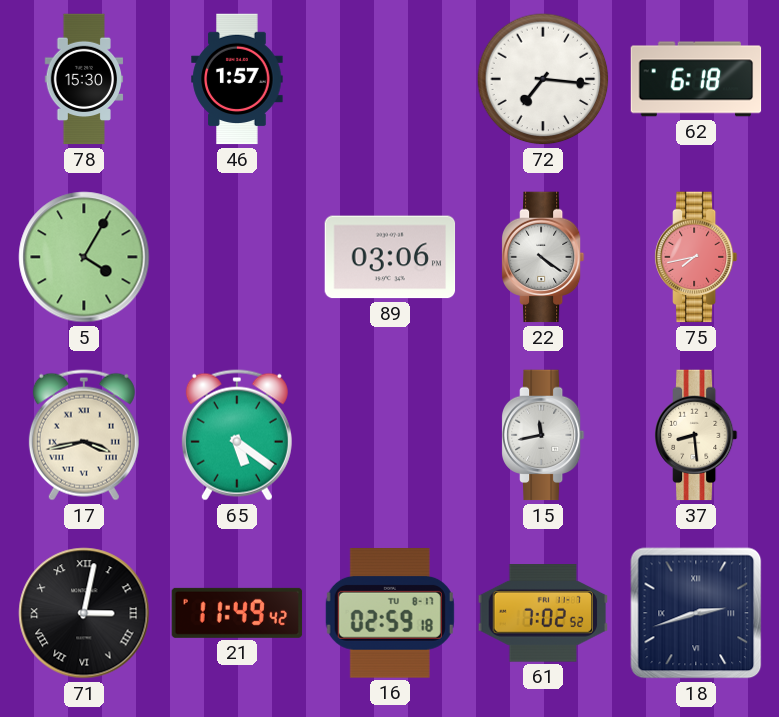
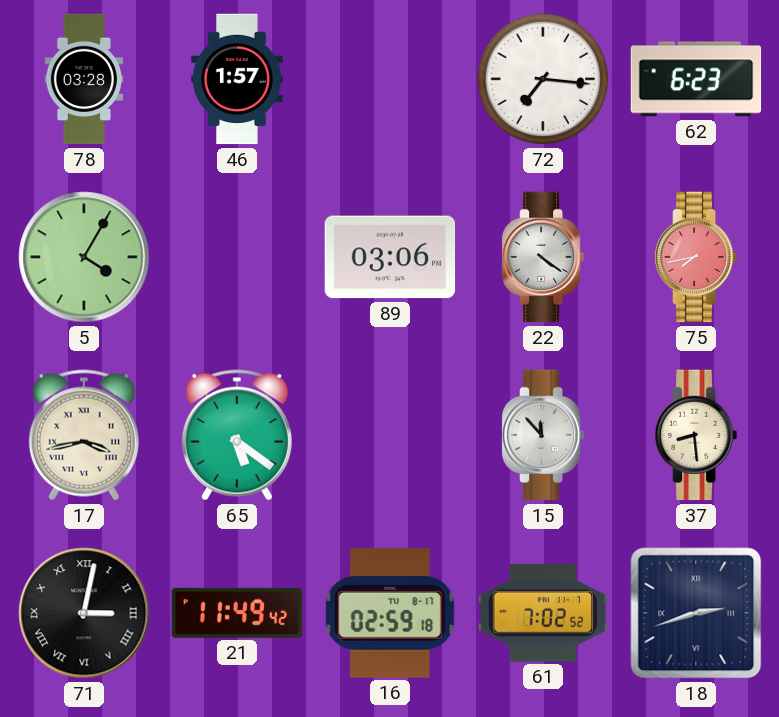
78: 15:30 -> 03:28 (84, 79)
62: 6:18 -> 6:23 (696, 79)
15: 11:43 -> 11:53 (543, 435)
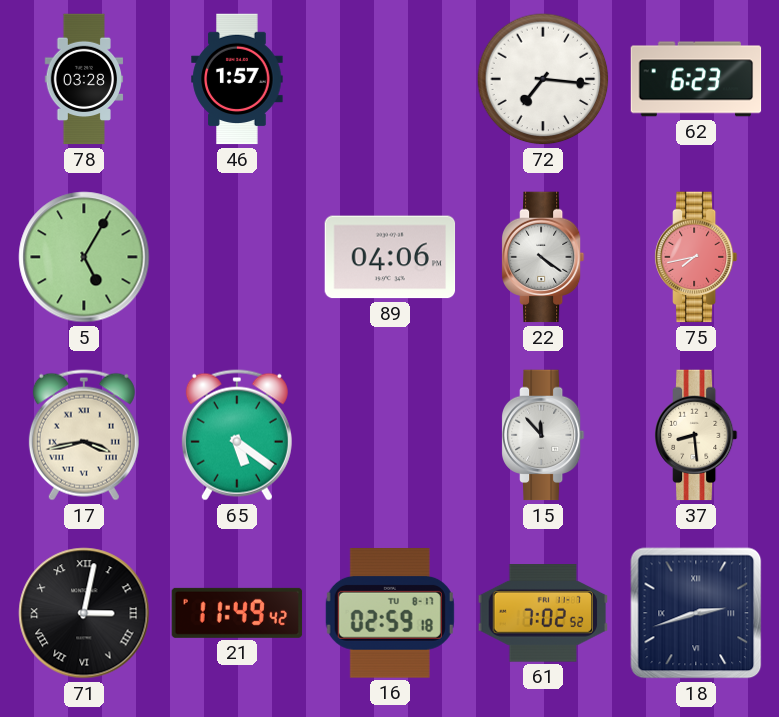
5: 4:05 -> 5:05 (84, 257)
89: 03:06 -> 04:06 (390, 257)
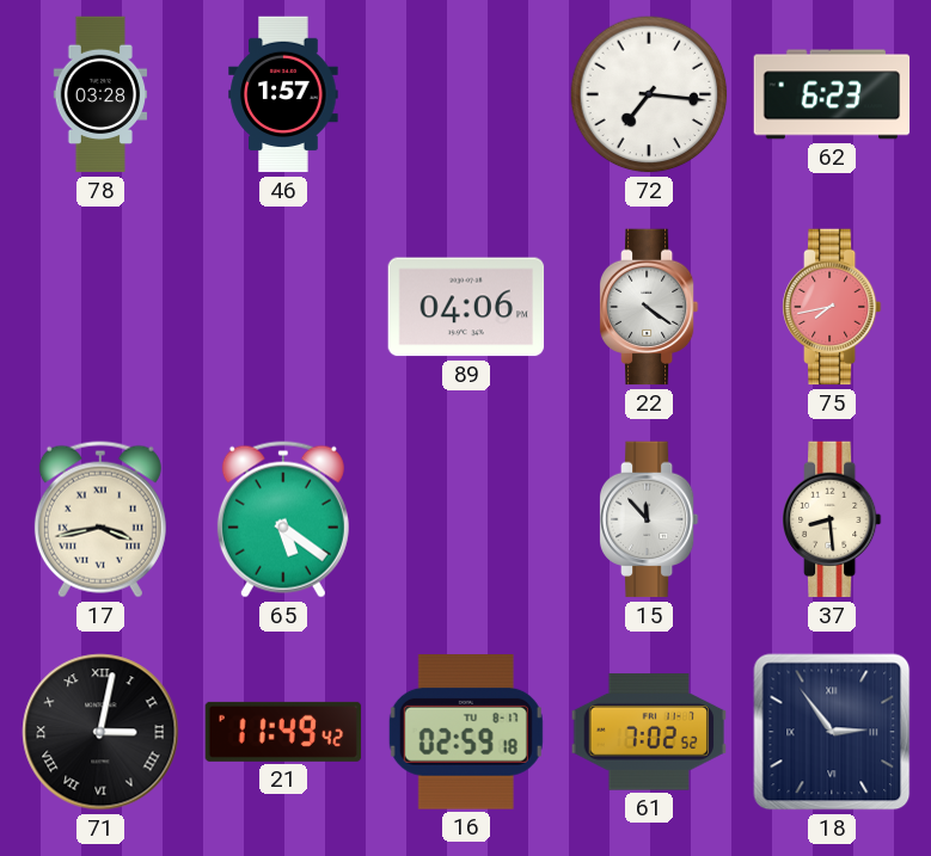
5: 5:05 -> none (84, 257)
18: 2:42 -> 2:54 (832, 732)
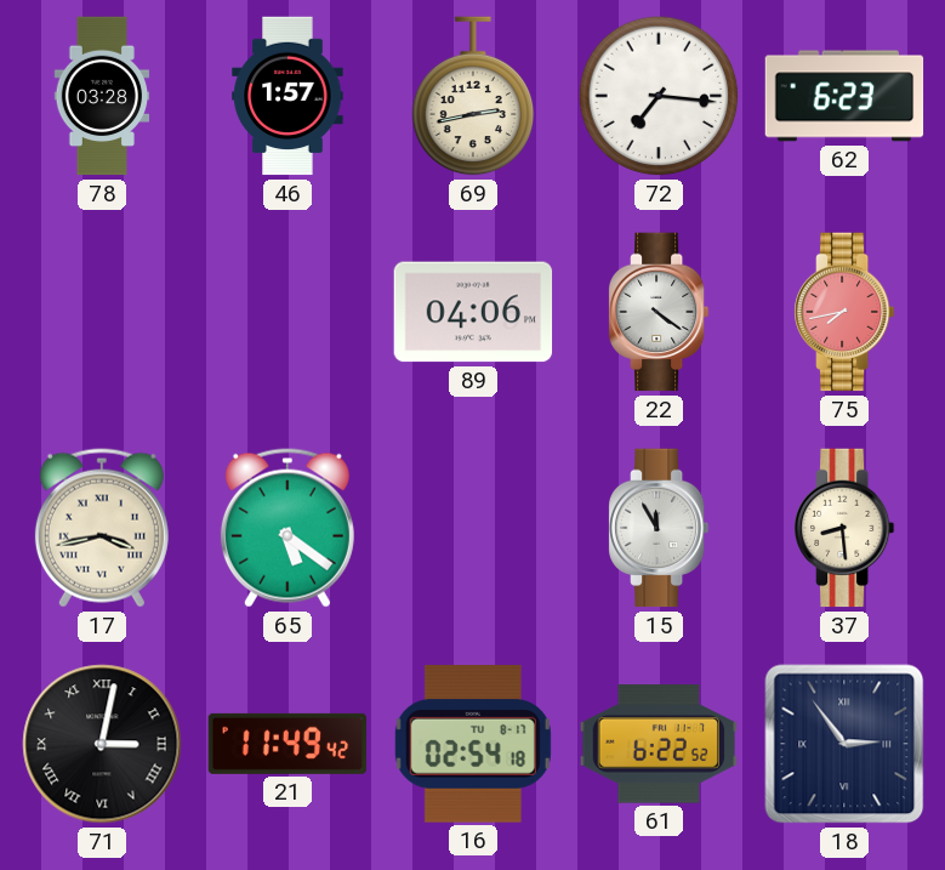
69: none -> 2:43 (473, 96)
15: 11:53 -> 11:55 (659, 528)
16: 02:59 -> 02:54 (473, 745)
61: 7:02 -> 6:22 (659, 744)
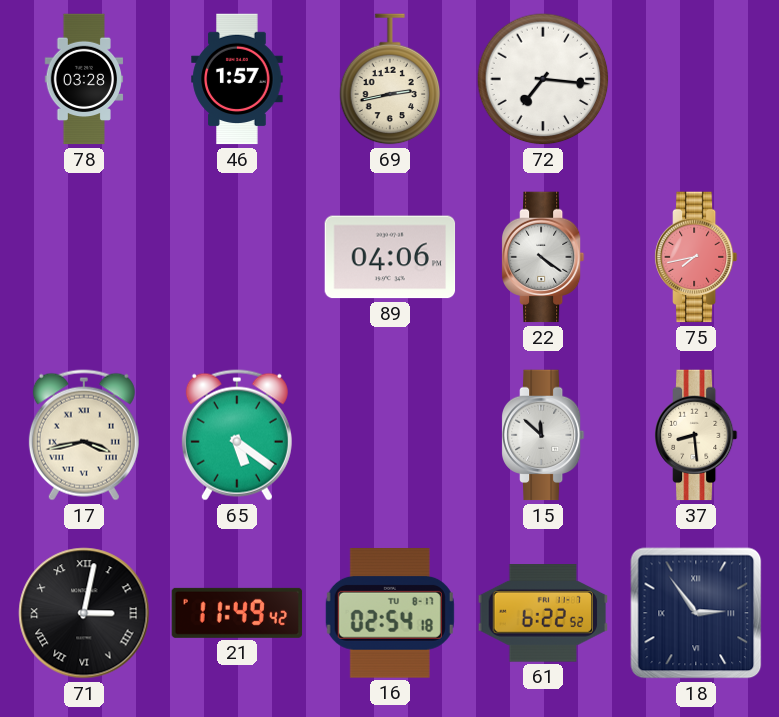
62: 6:23 -> none (844, 96)
15: 11:55 -> 11:52 (543, 435)
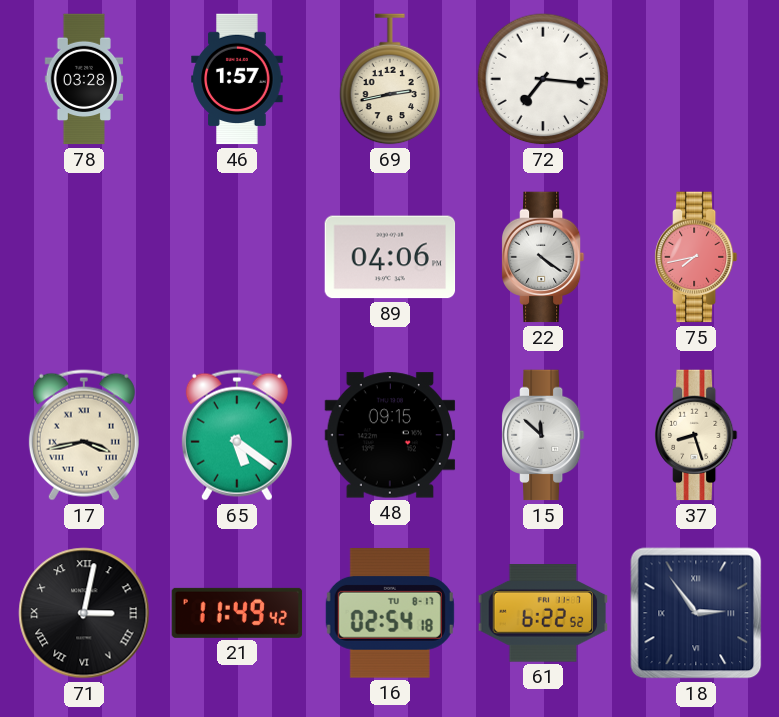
48: none -> 09:15 (390, 435)
37: 8:29 -> 8:27 (696, 435)
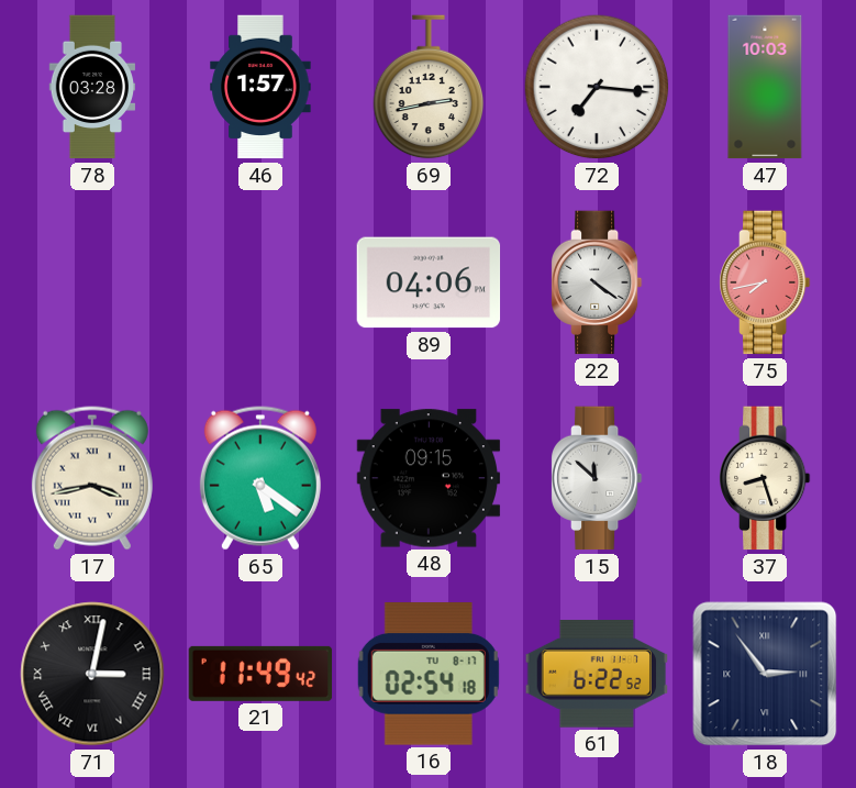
47: none -> 10:03 (765, 87)
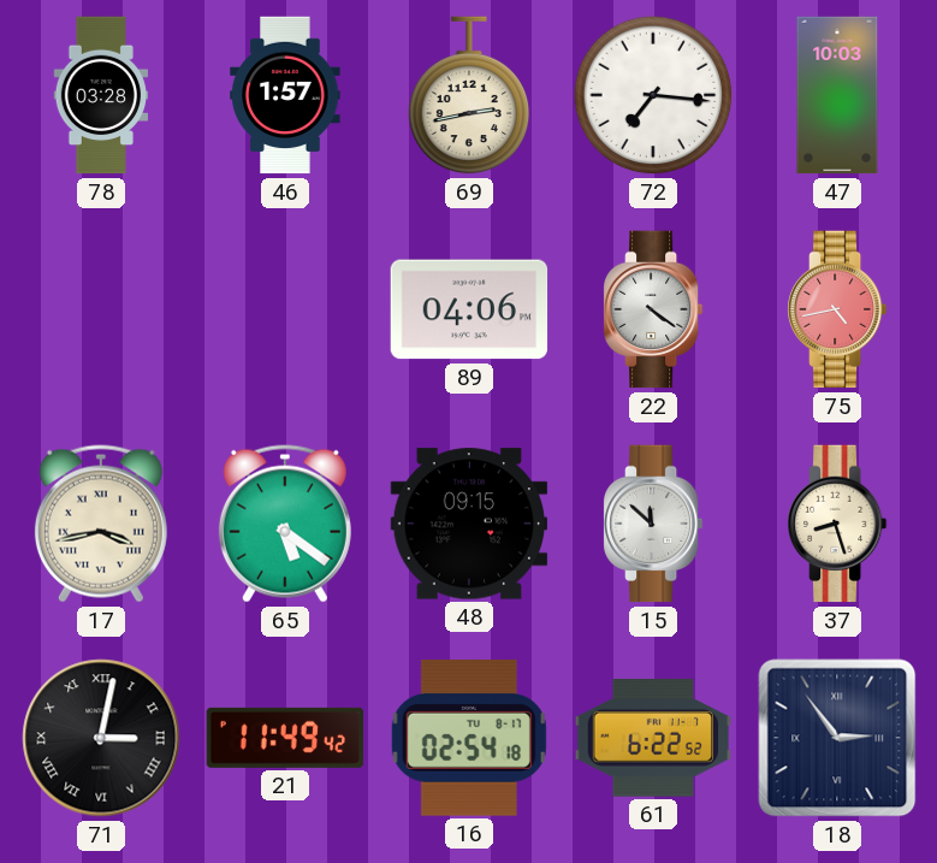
75: 7:43 -> 4:43 (837, 309)
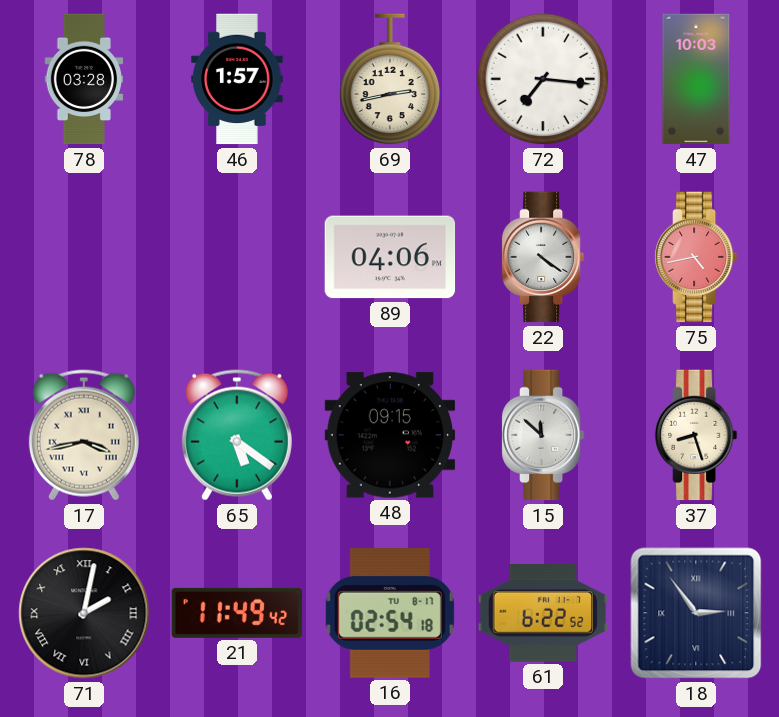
71: 3:02 -> 2:02 (84, 613)
